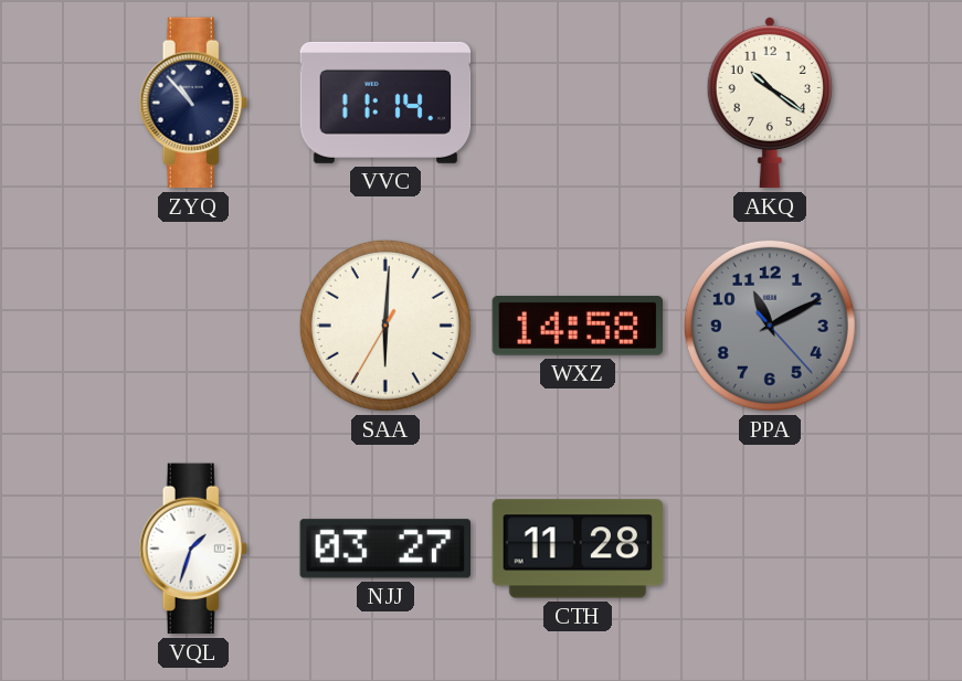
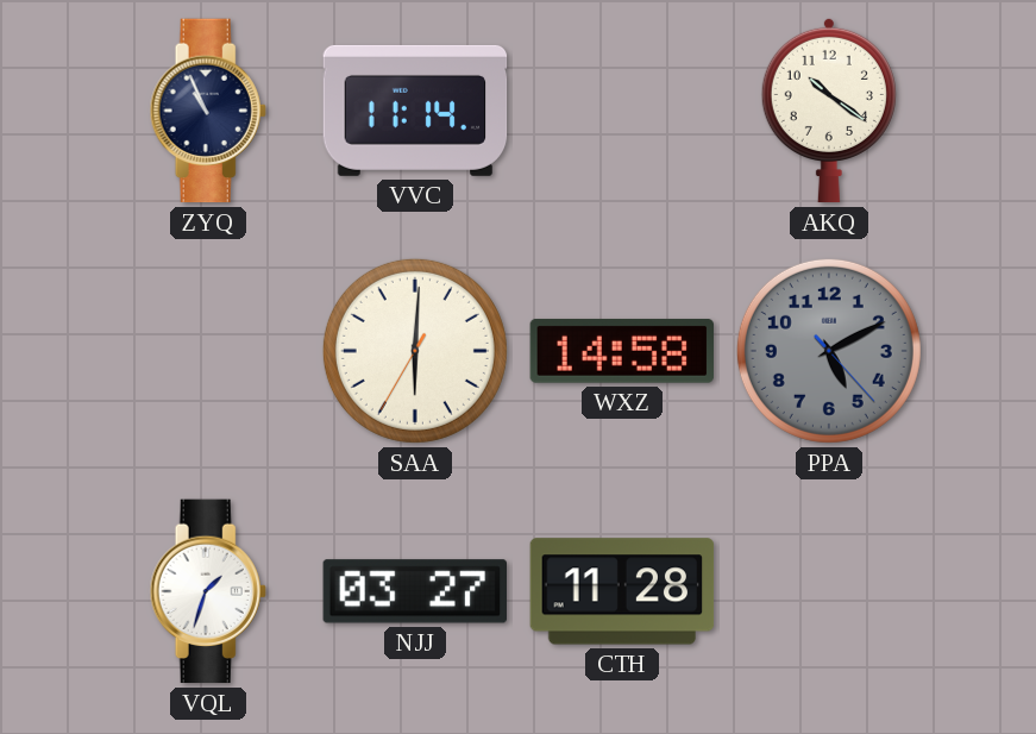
ZYQ: 10:53 -> 10:56 (208, 111)
PPA: 11:10 -> 5:10 (829, 351)
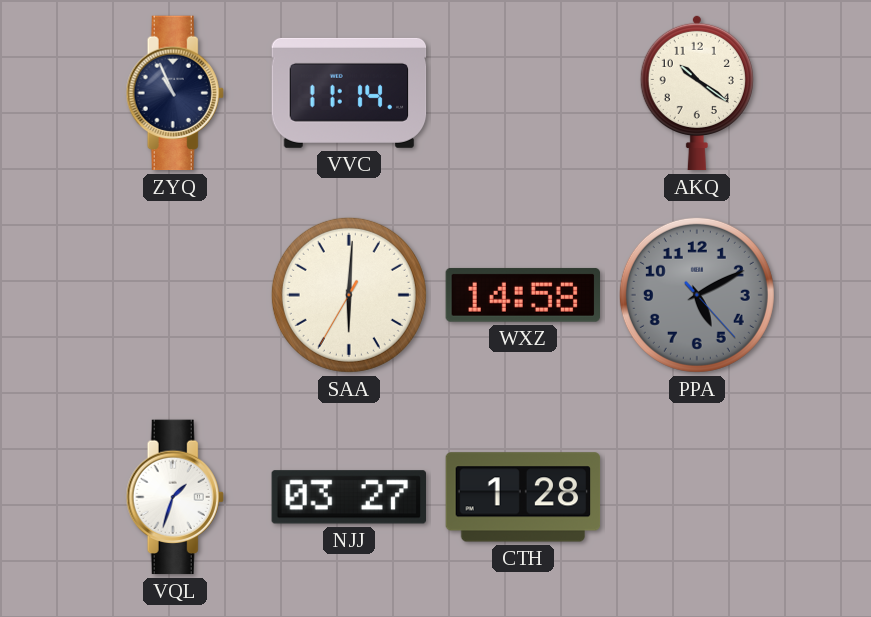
CTH: 11:28 -> 1:28 (523, 497)
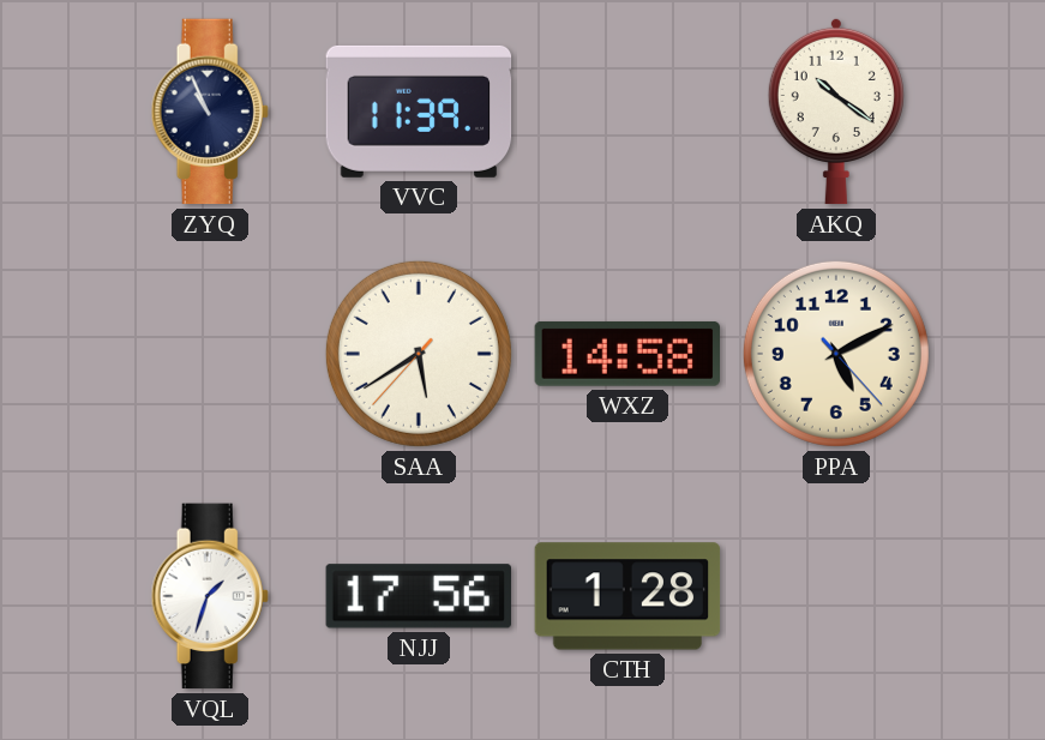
VVC: 11:14 -> 11:39 (419, 112)
SAA: 6:00 -> 5:39 (419, 354)
PPA dial: grey -> cream (836, 354)
NJJ: 03:27 -> 17:56 (418, 596)
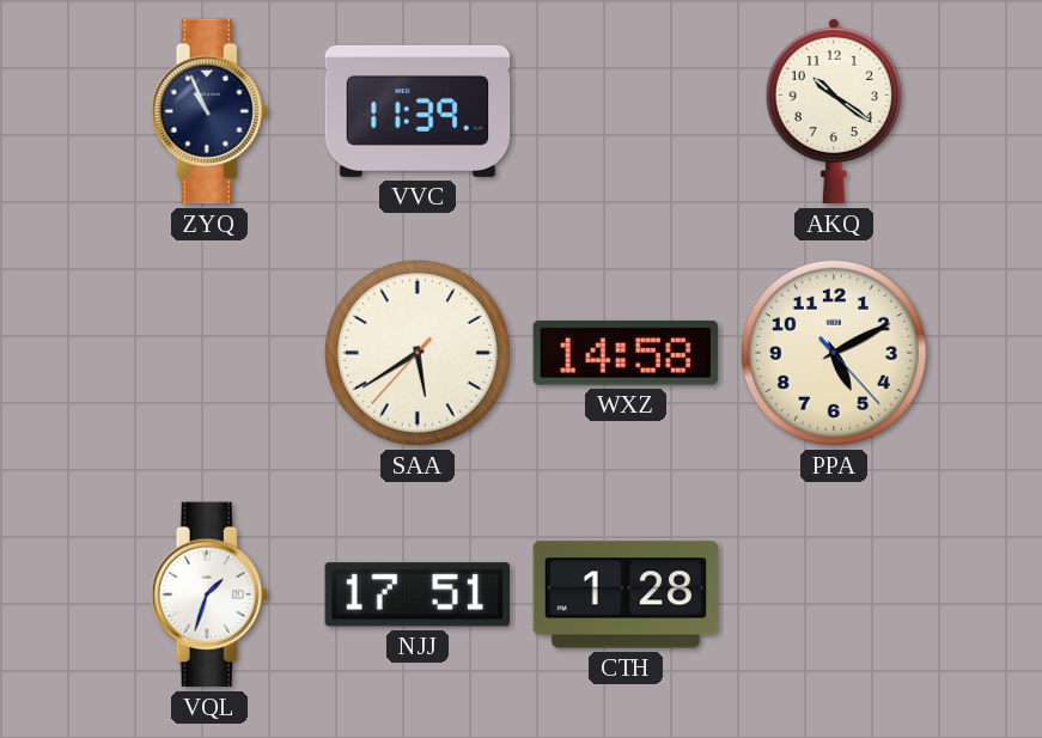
NJJ: 17:56 -> 17:51 (416, 594)
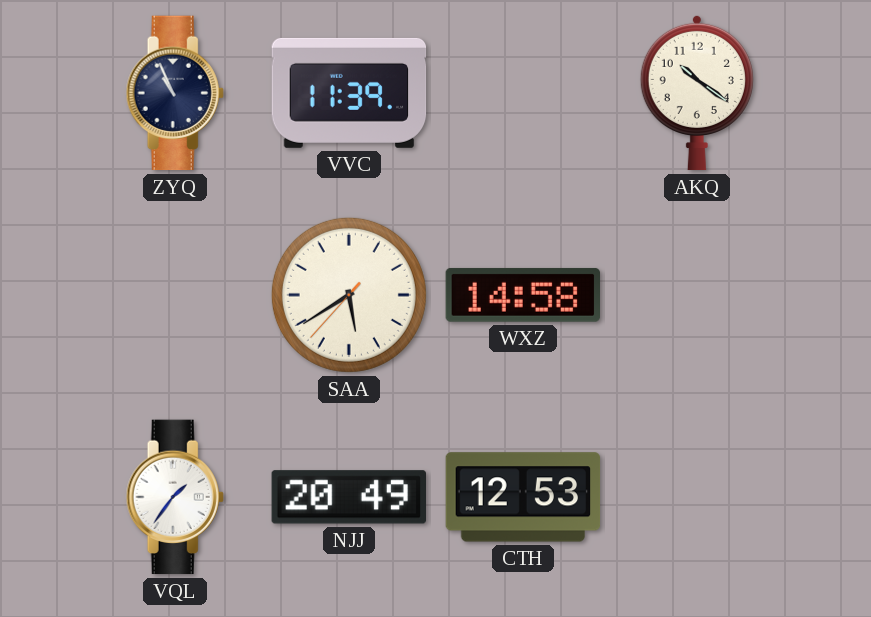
PPA: 5:10 -> none (834, 353)
VQL: 1:33 -> 1:36 (175, 497)
NJJ: 17:51 -> 20:49 (348, 497)
CTH: 1:28 -> 12:53 (523, 497)
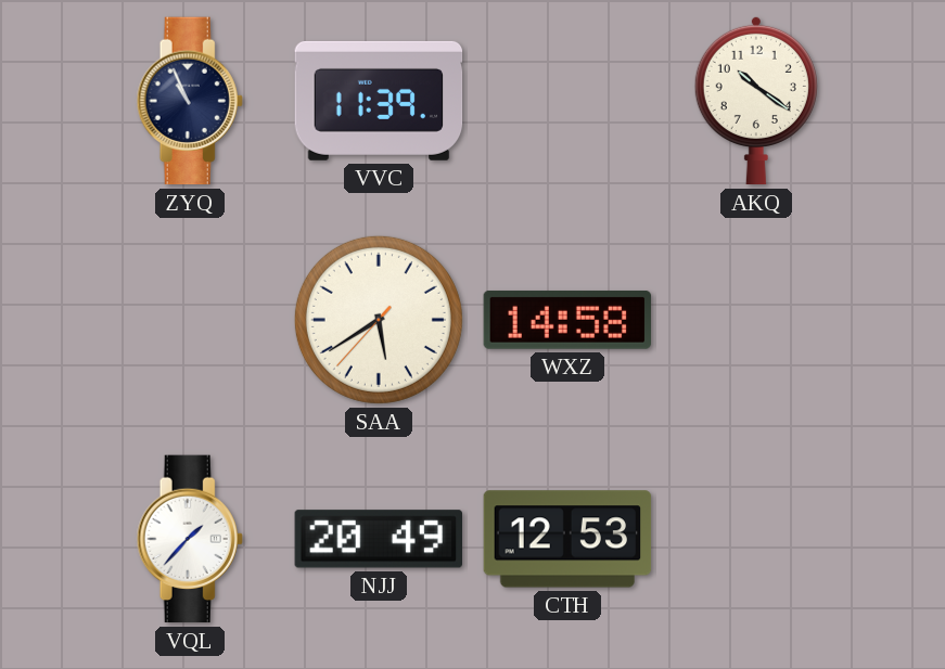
VQL: 1:36 -> 1:37 (190, 539)
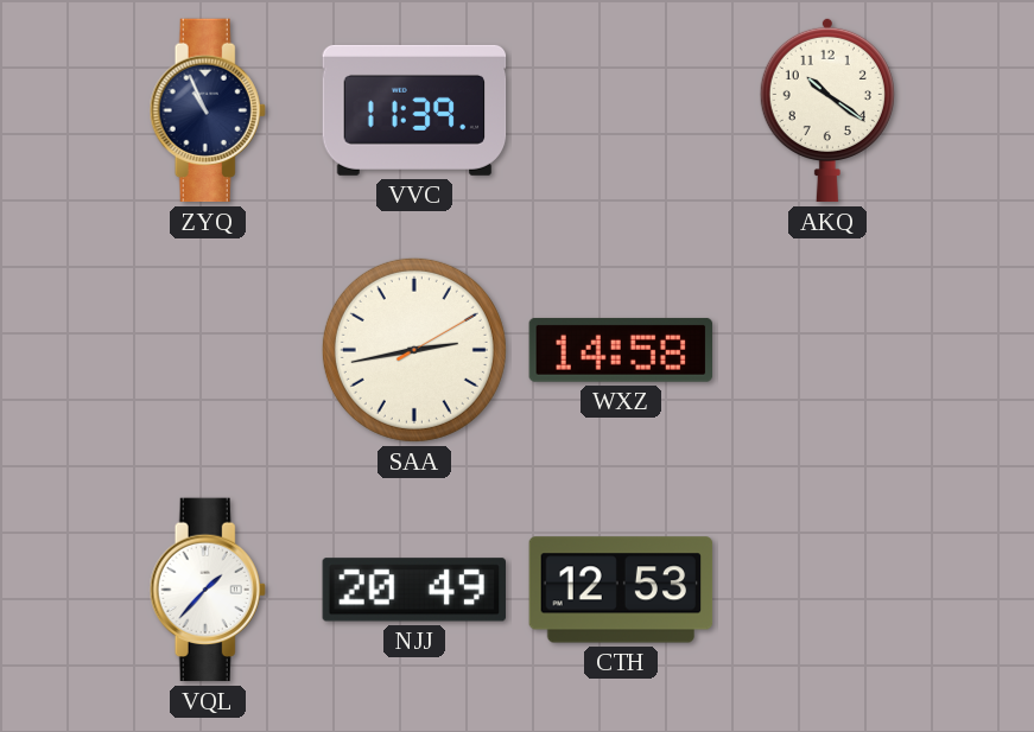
SAA: 5:39 -> 2:43 (414, 350)
